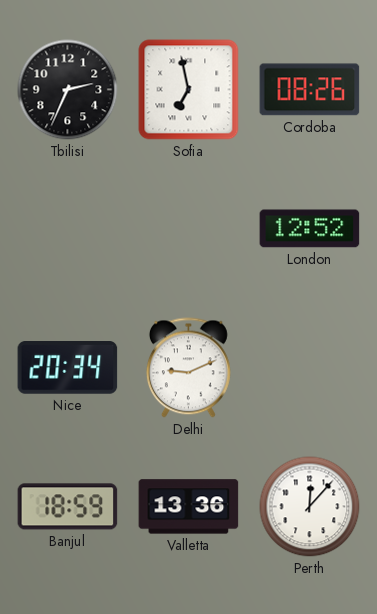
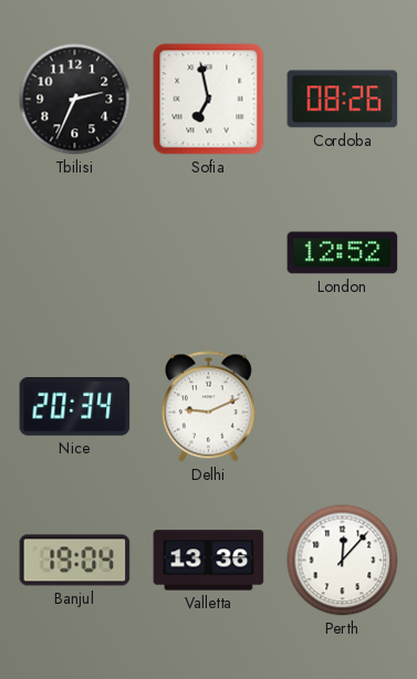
Banjul: 18:59 -> 19:04 (75, 561)
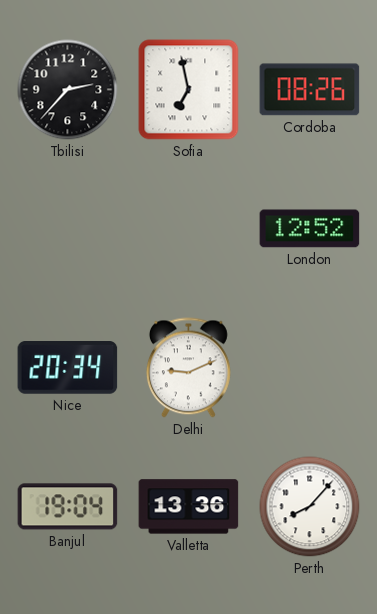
Tbilisi: 2:34 -> 2:37 (68, 90)
Perth: 12:07 -> 8:07 (310, 507)
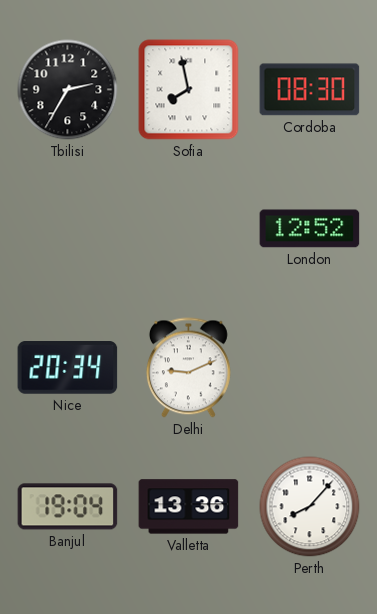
Tbilisi: 2:37 -> 2:35 (68, 90)
Sofia: 6:58 -> 7:58 (189, 90)
Cordoba: 08:26 -> 08:30 (310, 90)
